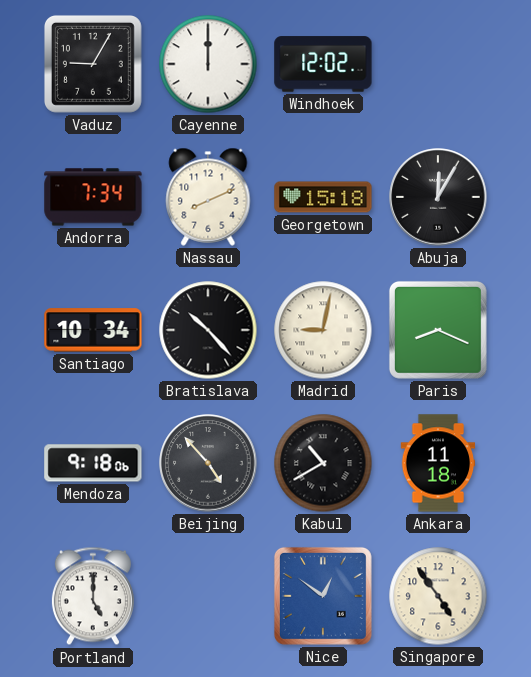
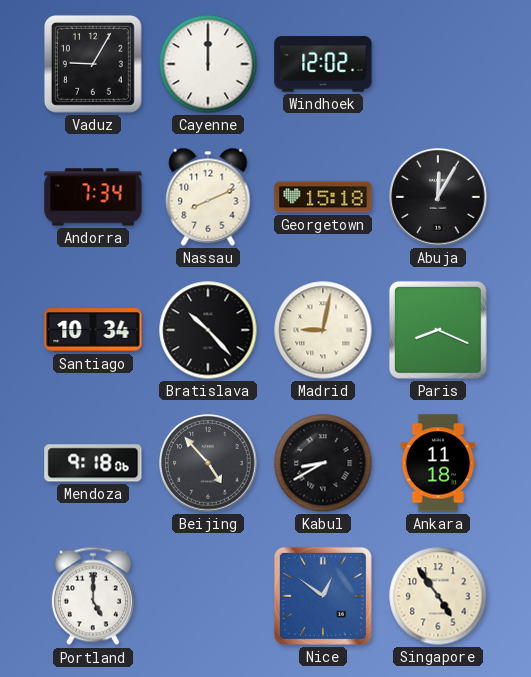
Kabul: 10:40 -> 8:40 (323, 463)
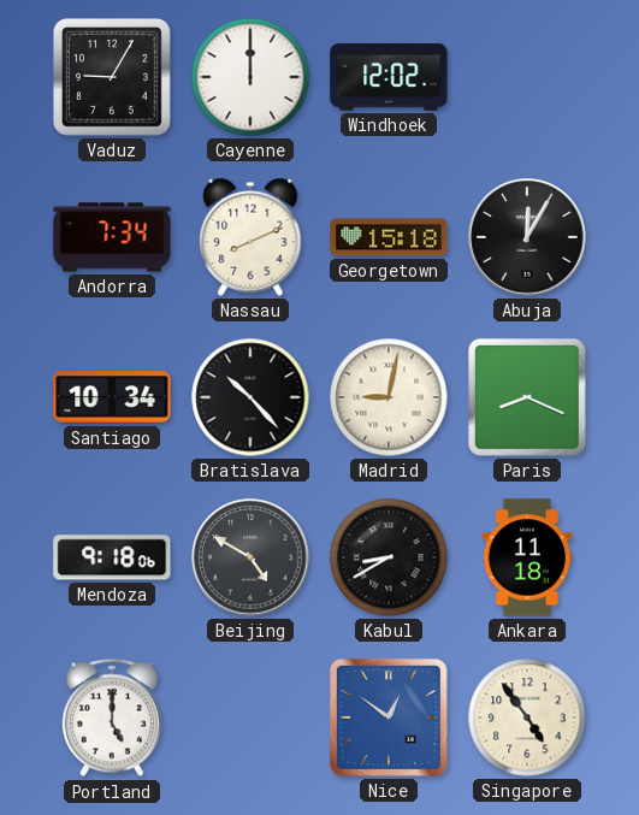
Beijing: 4:53 -> 4:50 (250, 557)
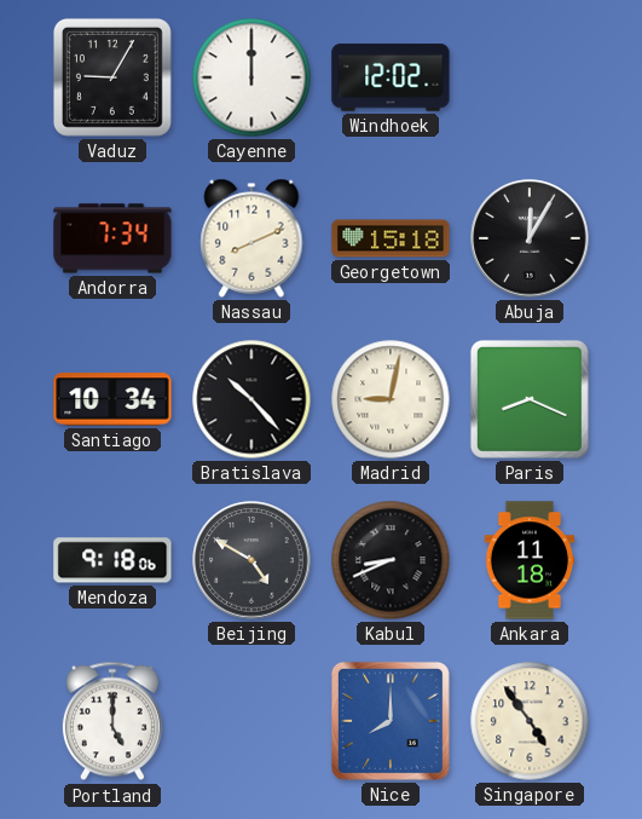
Kabul: 8:40 -> 8:41 (391, 560)
Nice: 12:51 -> 8:00 (391, 721)
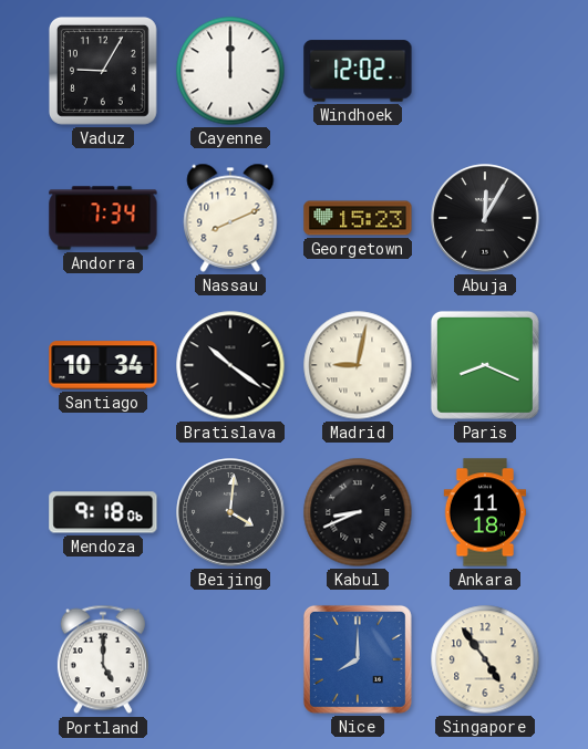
Georgetown: 15:18 -> 15:23 (358, 218)
Bratislava: 10:23 -> 10:21 (230, 365)
Beijing: 4:50 -> 4:01 (230, 512)
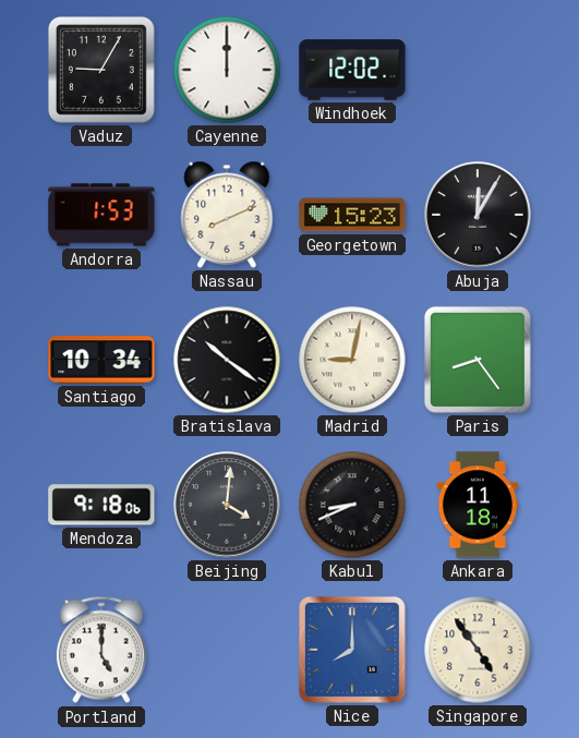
Andorra: 7:34 -> 1:53 (101, 215)
Paris: 8:19 -> 8:24 (478, 360)
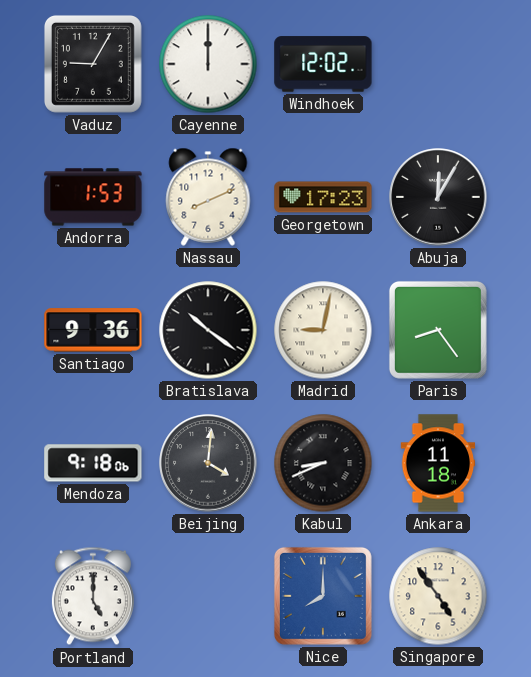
Georgetown: 15:23 -> 17:23 (323, 197)
Santiago: 10:34 -> 9:36 (93, 330)
